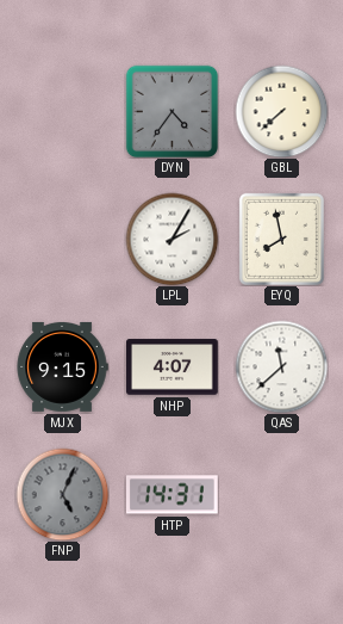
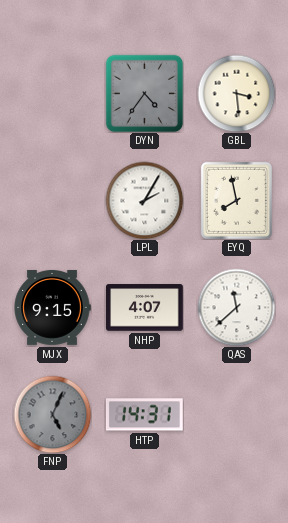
GBL: 7:38 -> 3:29 (236, 93)
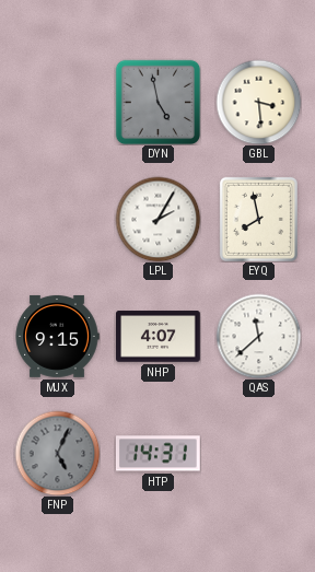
DYN: 4:36 -> 4:58 (157, 102)
